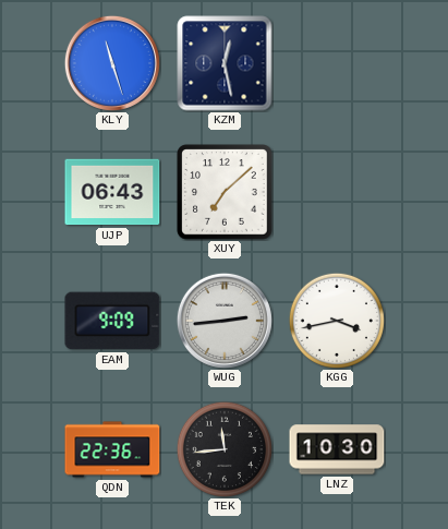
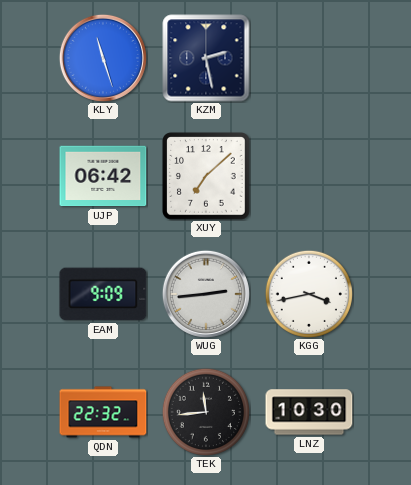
KZM: 12:28 -> 2:28 (206, 58)
UJP: 06:43 -> 06:42 (103, 176)
QDN: 22:36 -> 22:32 (103, 412)
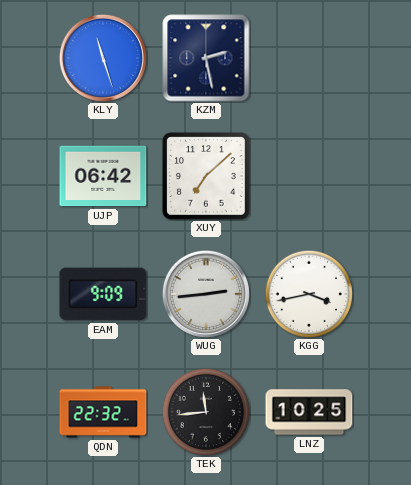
LNZ: 10:30 -> 10:25 (309, 412)
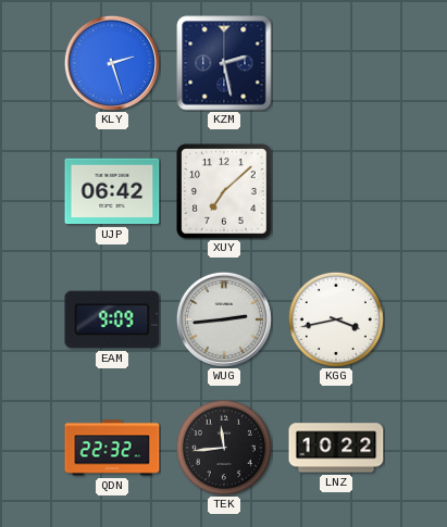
KLY: 11:27 -> 2:27 (112, 63)
LNZ: 10:25 -> 10:22 (336, 448)
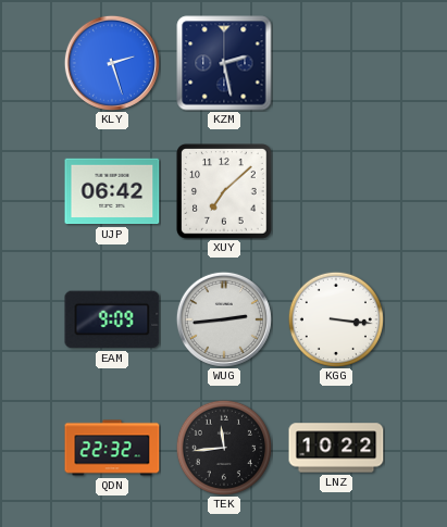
KGG: 3:43 -> 3:16 (336, 319)
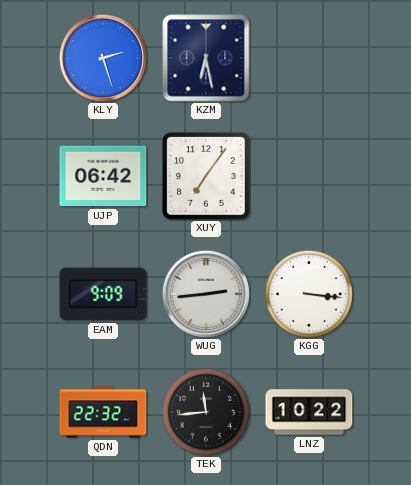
KZM: 2:28 -> 6:28 (206, 58)
XUY: 7:08 -> 7:06 (206, 176)
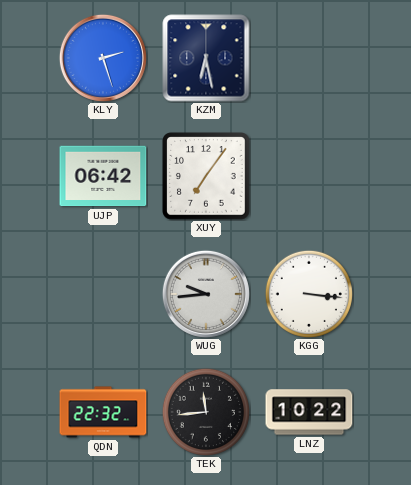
EAM: 9:09 -> none (103, 294)
WUG: 2:44 -> 9:44 (206, 294)
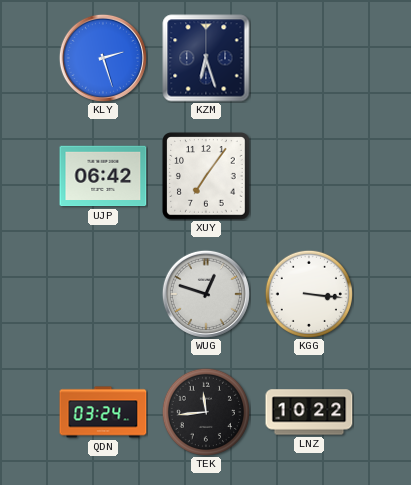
KZM: 6:28 -> 6:27 (206, 58)
WUG: 9:44 -> 12:48 (206, 294)
QDN: 22:32 -> 03:24 (103, 412)
